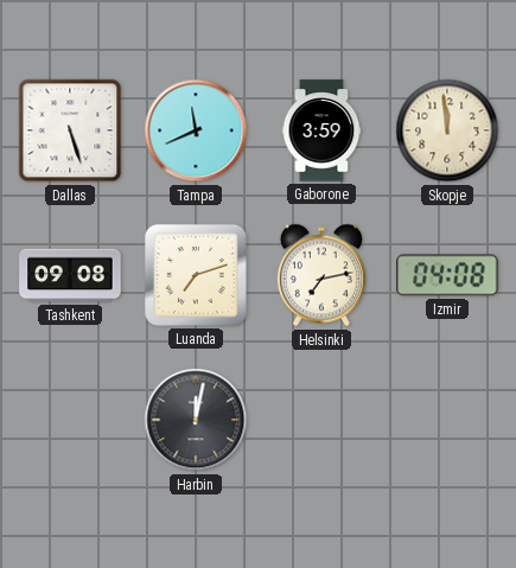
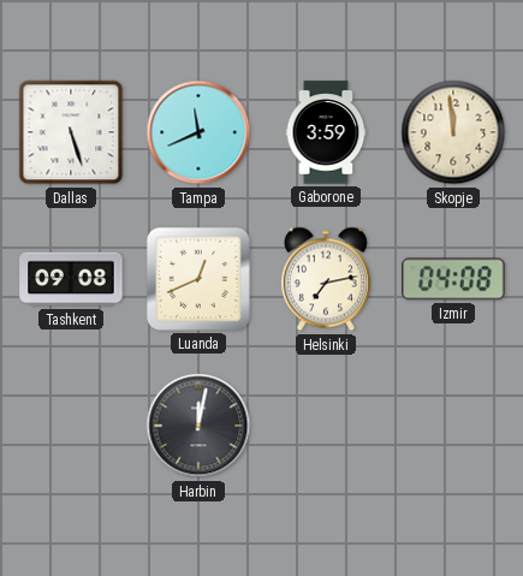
Luanda: 7:12 -> 12:41 (198, 279)
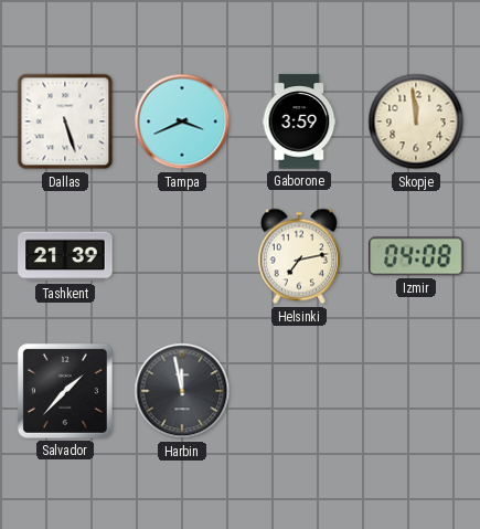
Tampa: 11:41 -> 3:41 (182, 121)
Tashkent: 09:08 -> 21:39 (65, 256)
Luanda: 12:41 -> none (198, 279)
Salvador: none -> 1:37 (65, 391)
Harbin: 12:02 -> 11:58 (182, 391)
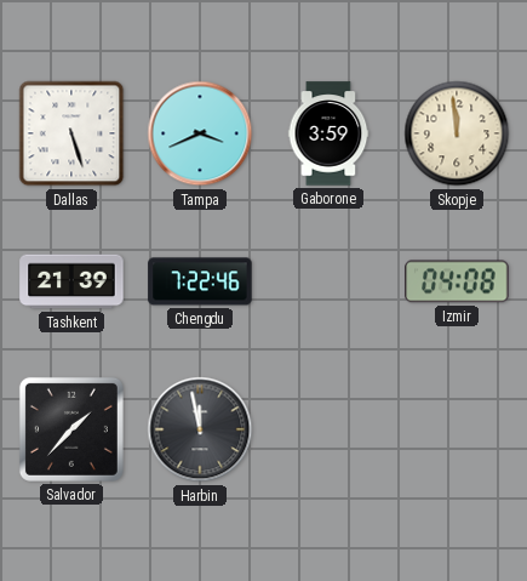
Chengdu: none -> 7:22 (200, 281)
Helsinki: 7:13 -> none (299, 256)
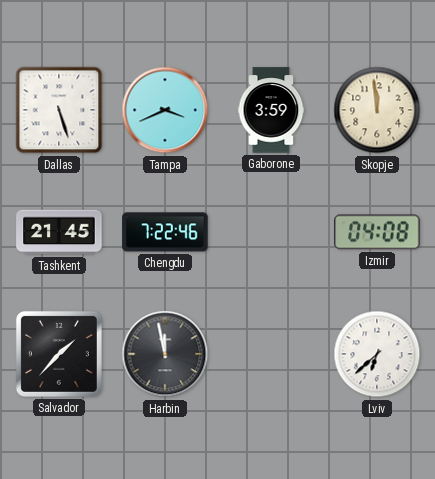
Tashkent: 21:39 -> 21:45 (59, 232)
Lviv: none -> 6:38 (377, 354)
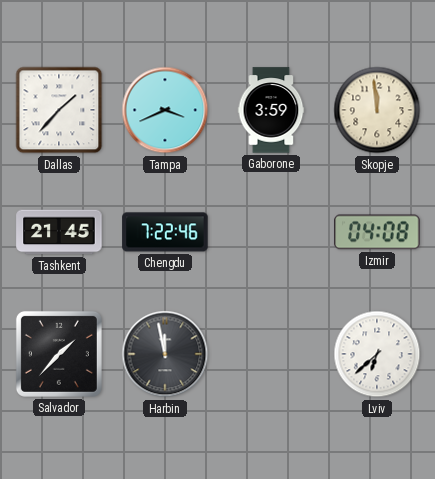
Dallas: 5:27 -> 1:37 (59, 110)
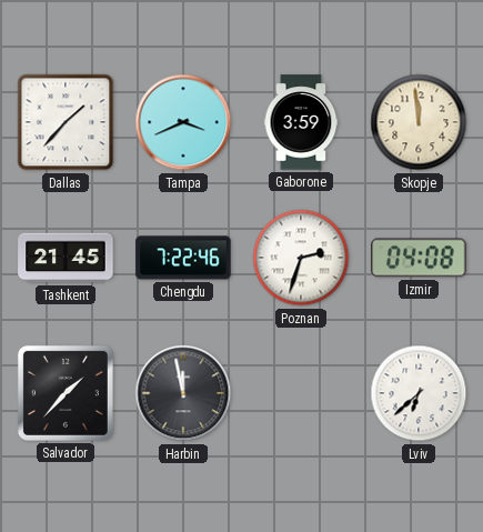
Poznan: none -> 2:33 (301, 258)
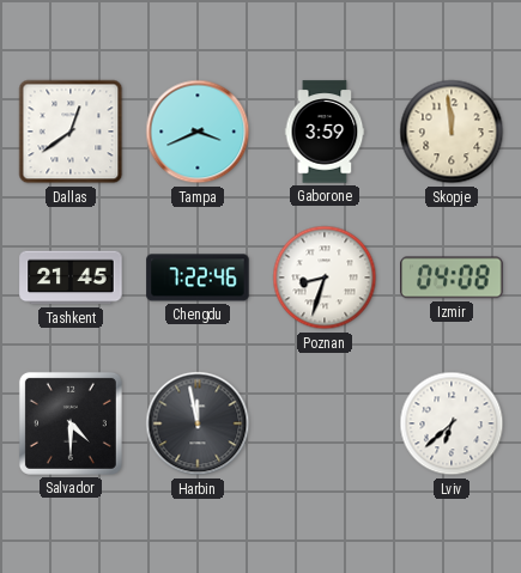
Dallas: 1:37 -> 12:39 (71, 132)
Poznan: 2:33 -> 8:33 (325, 278)
Salvador: 1:37 -> 4:30 (71, 423)
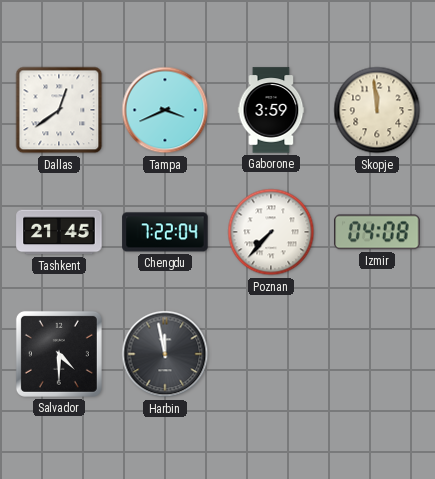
Chengdu: 7:22:46 -> 7:22:04 (165, 232)
Poznan: 8:33 -> 7:37 (271, 232)
Lviv: 6:38 -> none (452, 423)
